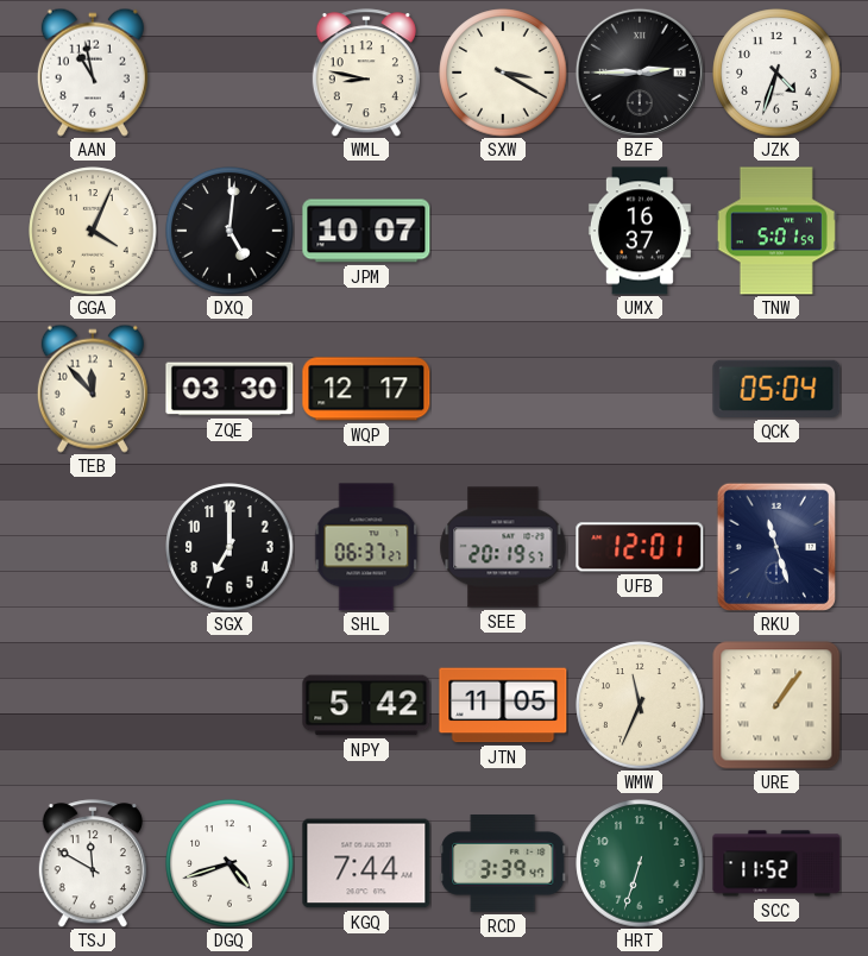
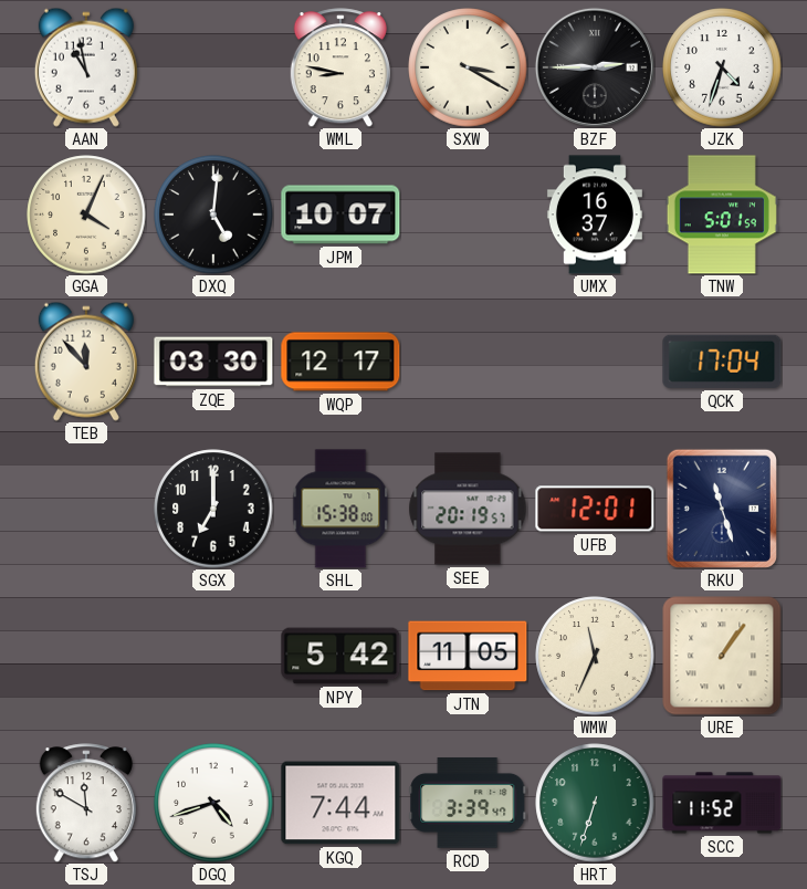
QCK: 05:04 -> 17:04 (722, 362)
SHL: 06:37 -> 15:38 (340, 509)
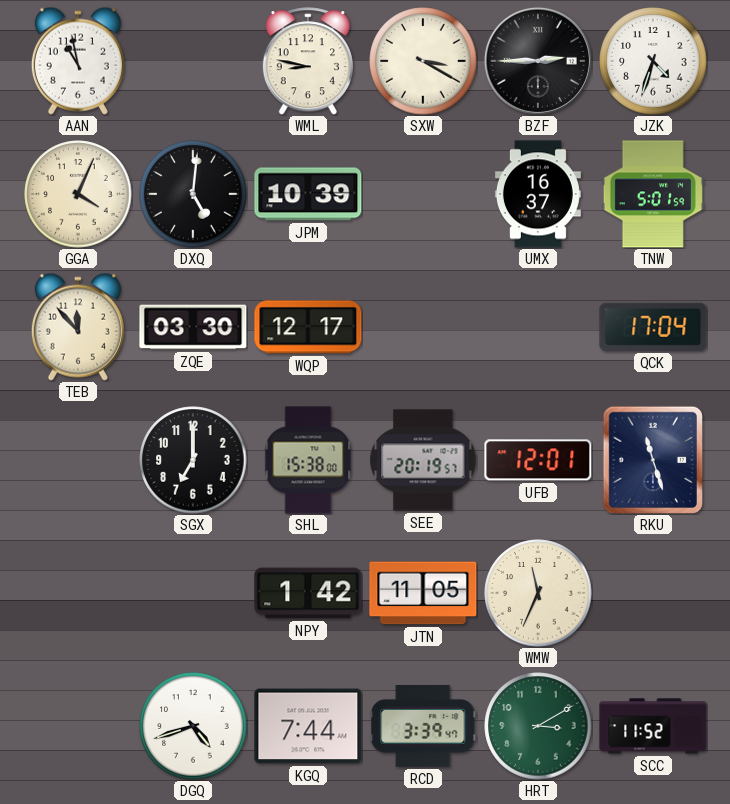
JPM: 10:07 -> 10:39 (308, 194)
NPY: 5:42 -> 1:42 (308, 593)
URE: 1:06 -> none (722, 656)
TSJ: 11:50 -> none (86, 803)
HRT: 6:33 -> 3:10 (538, 726)
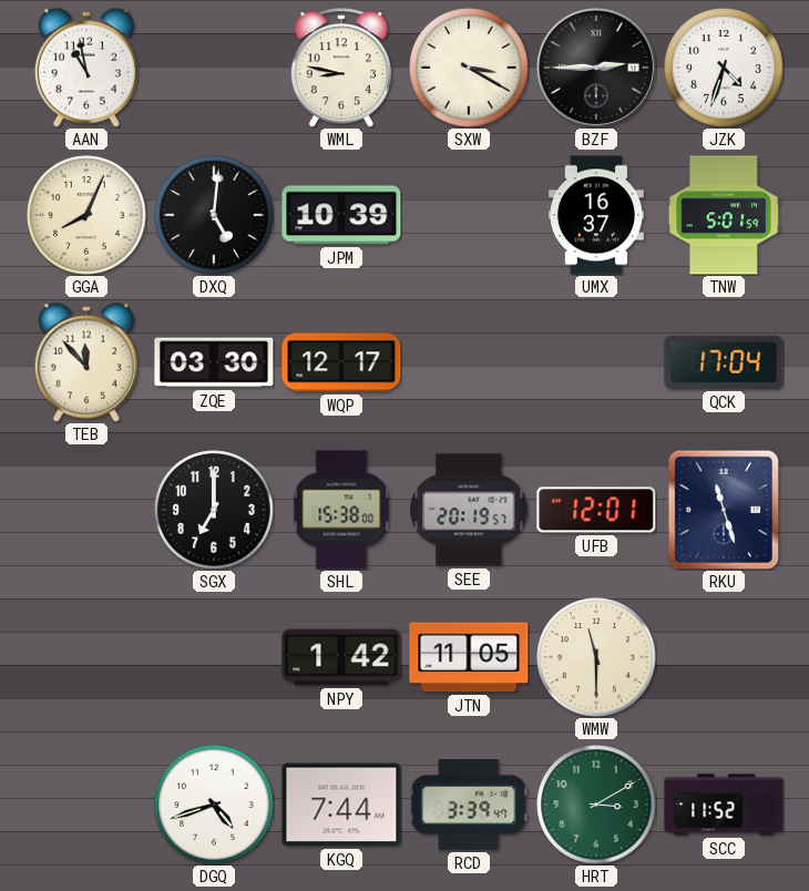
GGA: 4:04 -> 8:04 (86, 215)
WMW: 11:34 -> 11:30 (596, 657)
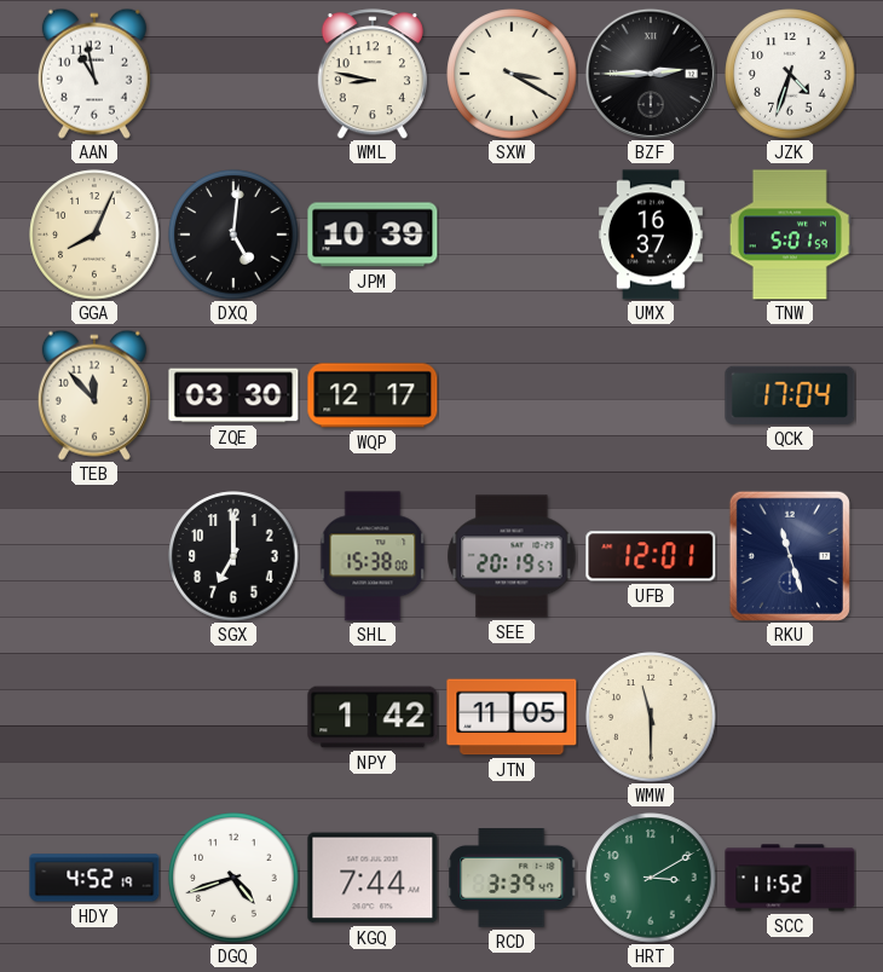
HDY: none -> 4:52 (94, 878)
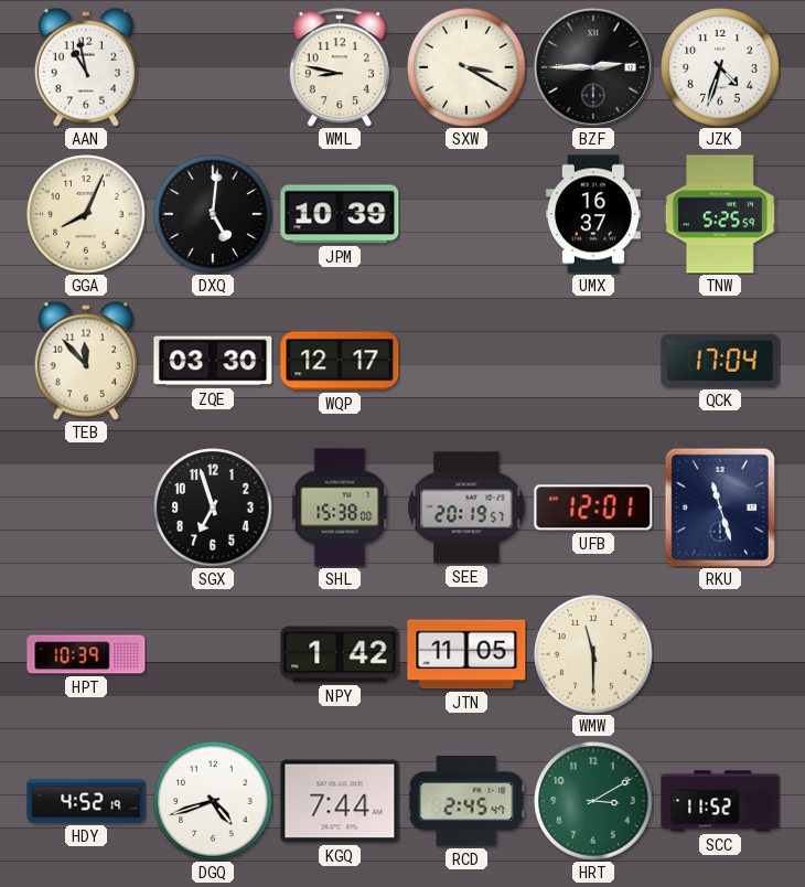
TNW: 5:01 -> 5:25 (720, 214)
SGX: 7:00 -> 6:57 (213, 507)
HPT: none -> 10:39 (86, 654)
RCD: 3:39 -> 2:45 (466, 802)
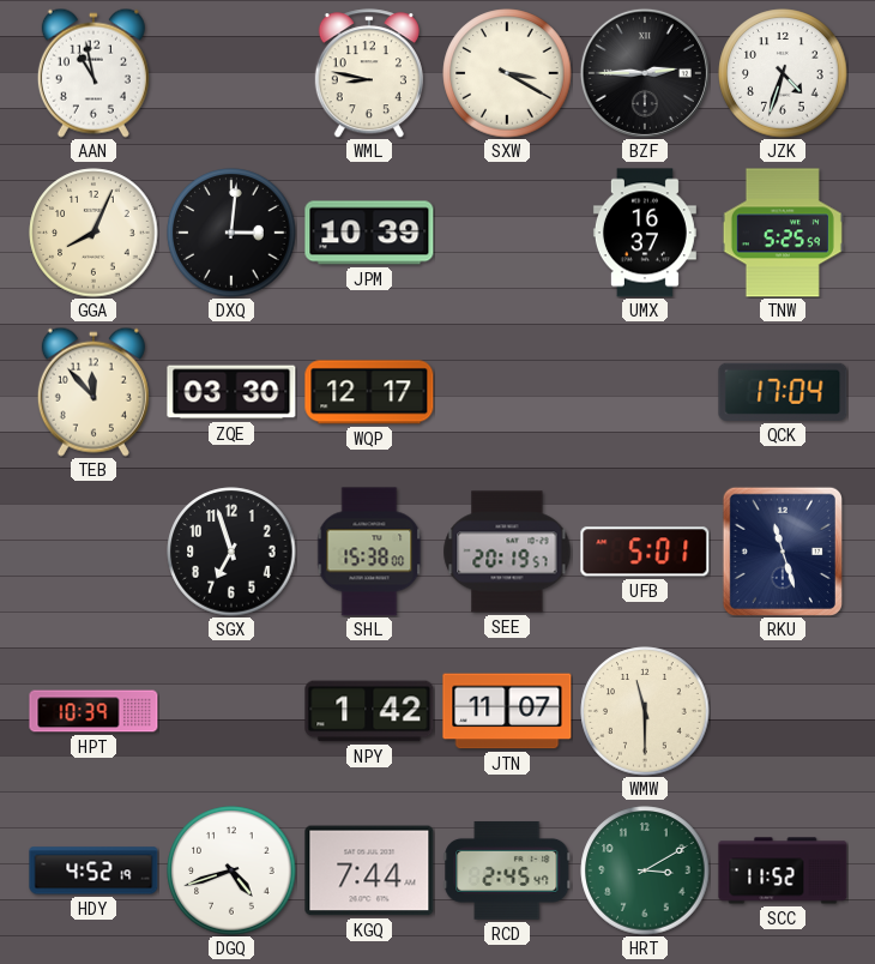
DXQ: 5:01 -> 3:01 (231, 233)
UFB: 12:01 -> 5:01 (645, 552)
JTN: 11:05 -> 11:07 (507, 711)
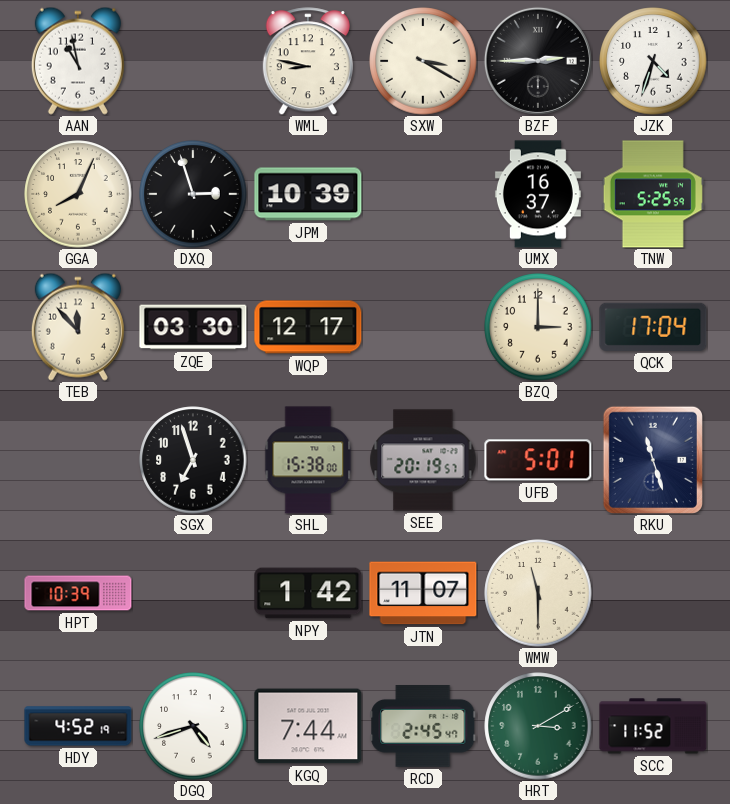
DXQ: 3:01 -> 2:57 (193, 194)
BZQ: none -> 3:00 (538, 327)
